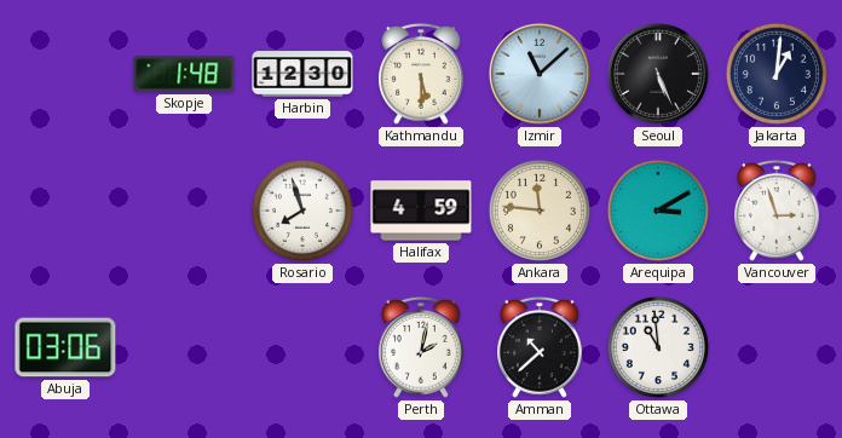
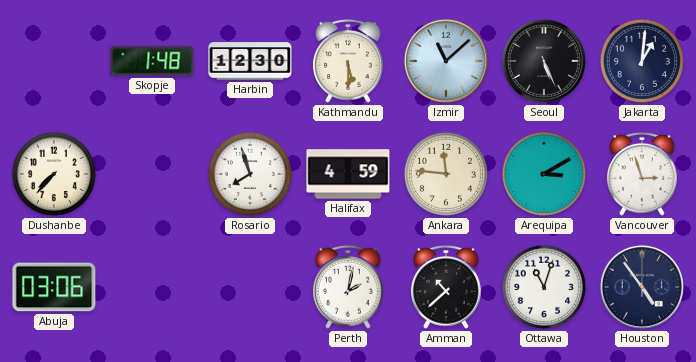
Dushanbe: none -> 7:37 (54, 174)
Ottawa: 10:59 -> 11:03 (544, 287)
Houston: none -> 4:54 (642, 287)
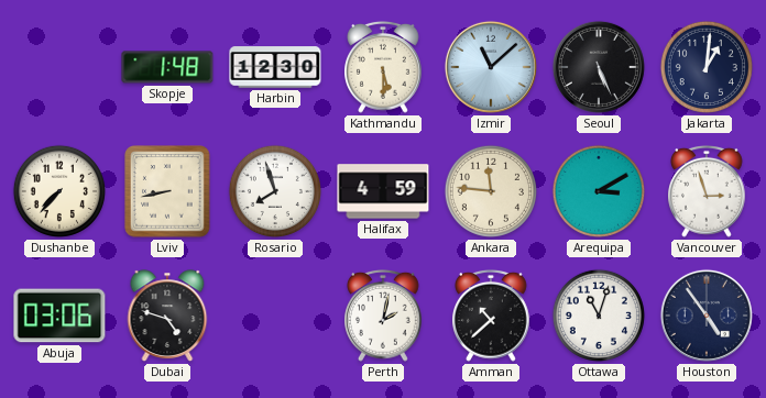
Lviv: none -> 8:43 (167, 191)
Dubai: none -> 4:48 (167, 316)
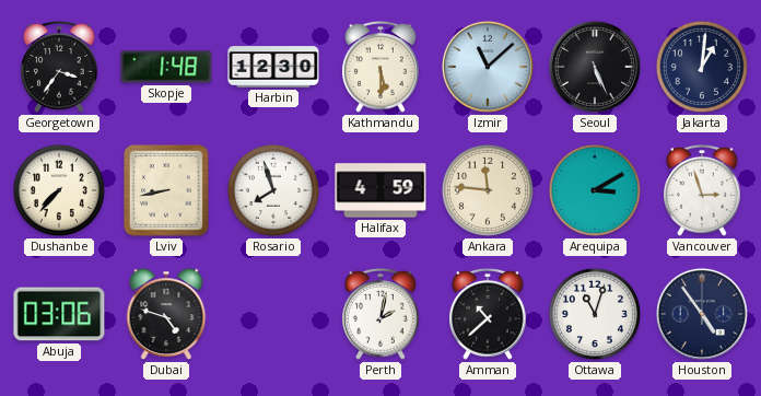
Georgetown: none -> 3:36 (60, 67)
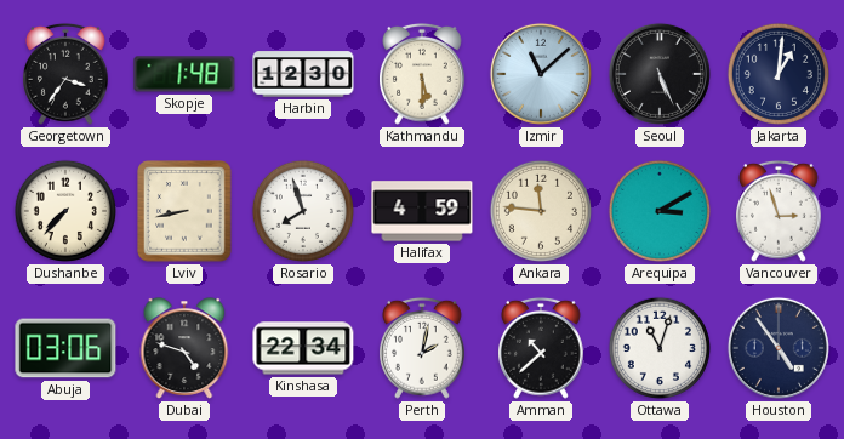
Kinshasa: none -> 22:34 (303, 348)
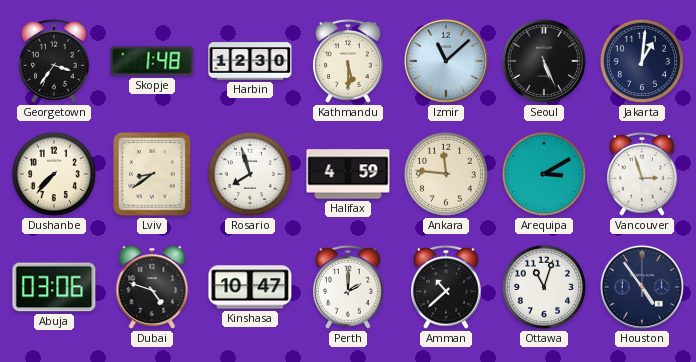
Lviv: 8:43 -> 8:39 (152, 174)
Kinshasa: 22:34 -> 10:47 (250, 287)
Perth: 2:02 -> 2:00 (349, 287)
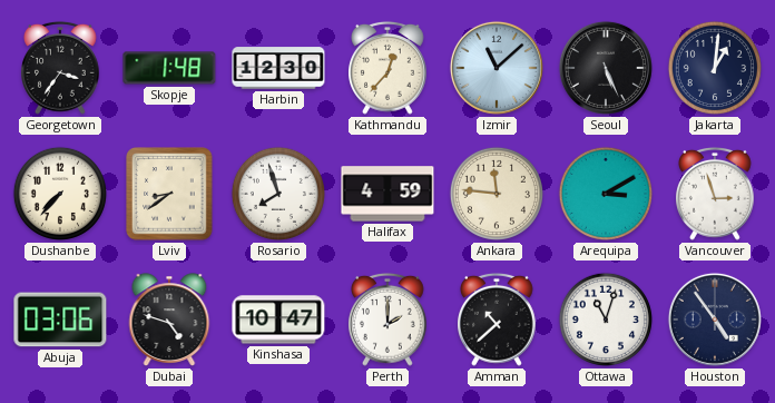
Kathmandu: 5:30 -> 12:37 (389, 68)
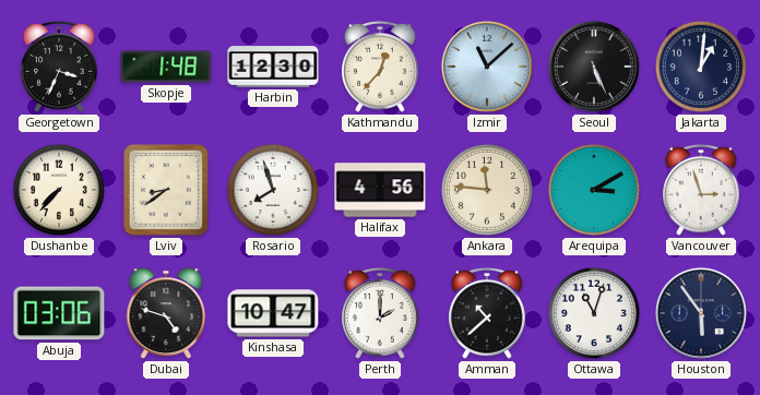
Georgetown: 3:36 -> 3:34 (60, 67)
Halifax: 4:59 -> 4:56 (380, 190)
Houston: 4:54 -> 5:54 (701, 313)
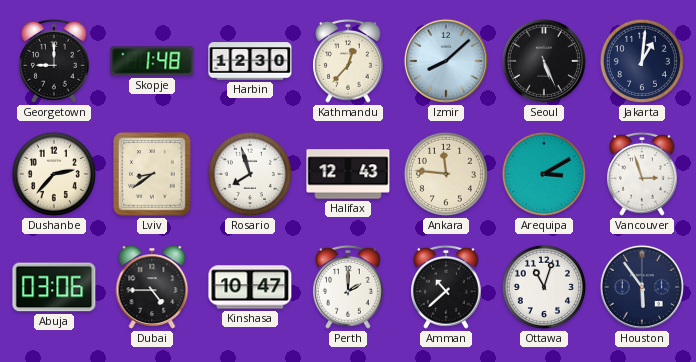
Georgetown: 3:34 -> 9:00 (55, 61)
Izmir: 11:08 -> 8:08 (446, 61)
Dushanbe: 7:37 -> 2:37 (54, 174)
Halifax: 4:56 -> 12:43 (348, 174)
Dubai: 4:48 -> 4:45 (152, 287)
